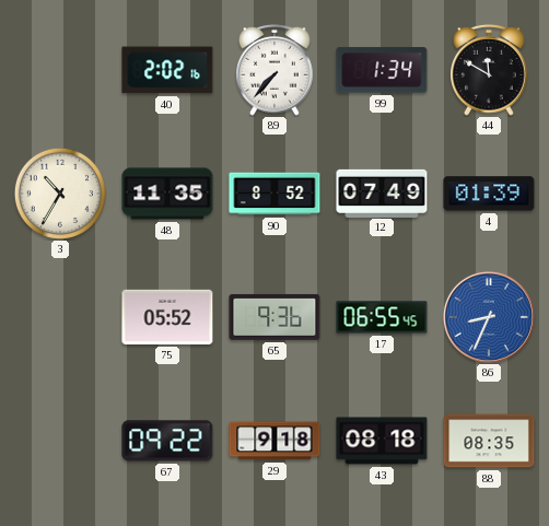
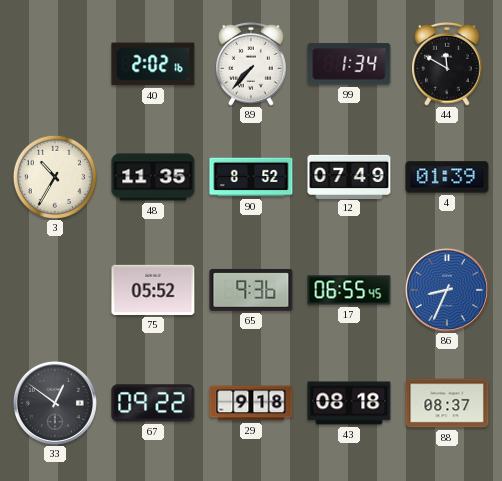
33: none -> 12:51 (55, 403)
88: 08:35 -> 08:37 (447, 403)
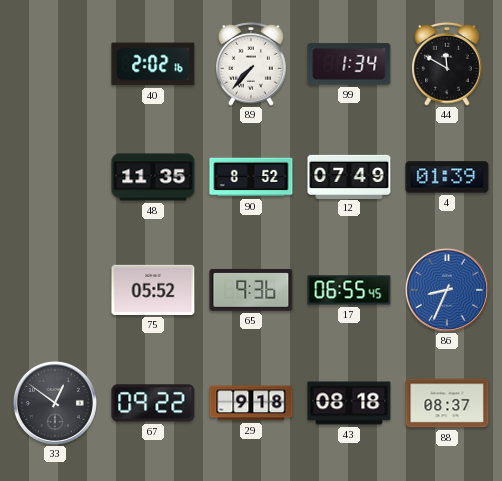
3: 10:35 -> none (55, 177)
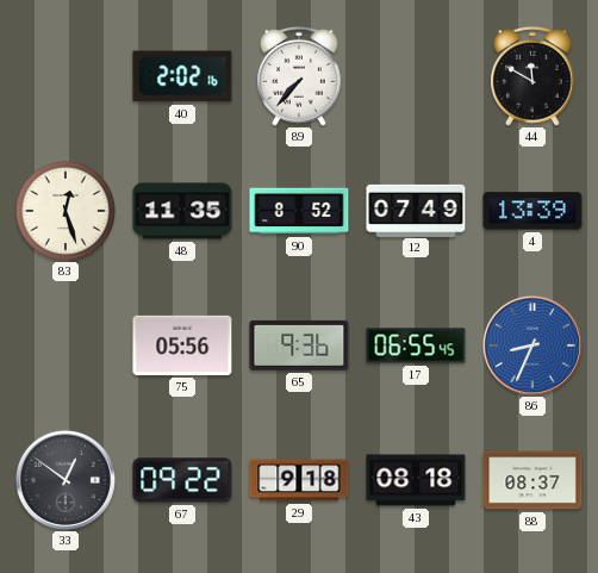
99: 1:34 -> none (349, 64)
83: none -> 12:27 (66, 211)
4: 01:39 -> 13:39 (532, 211)
75: 05:52 -> 05:56 (182, 345)
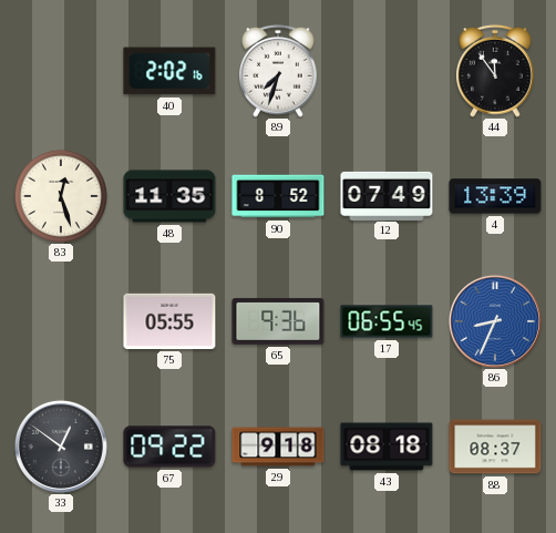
89: 7:37 -> 7:33 (278, 71)
44: 11:50 -> 11:54 (495, 71)
75: 05:56 -> 05:55 (169, 321)
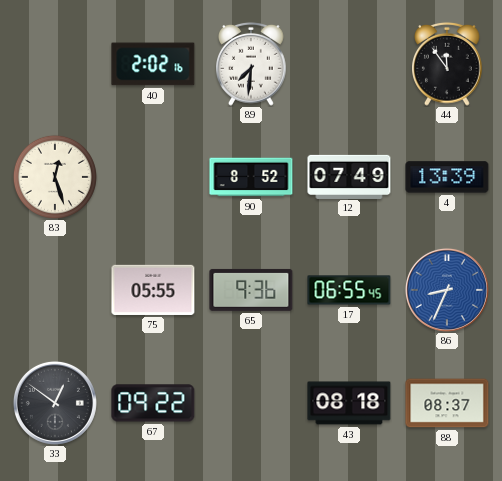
89: 7:33 -> 7:31 (251, 64)
48: 11:35 -> none (169, 196)
29: 9:18 -> none (278, 447)
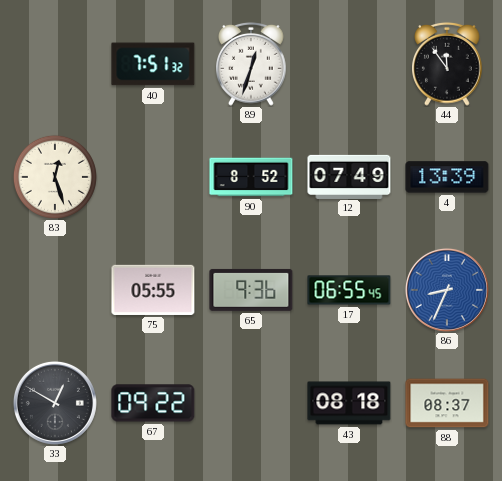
40: 2:02 -> 7:51 (153, 64)
89: 7:31 -> 12:33 (251, 64)
33: 12:51 -> 12:50 (55, 403)
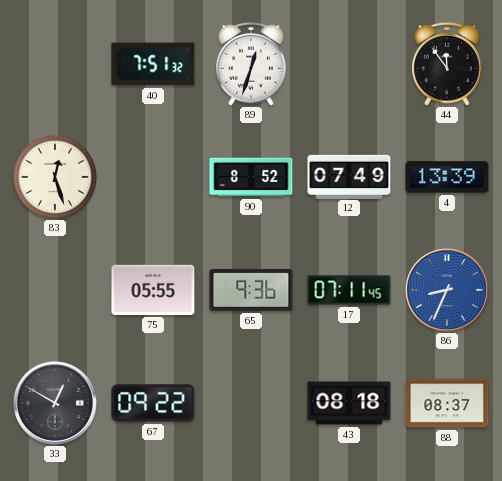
17: 06:55 -> 07:11 (349, 290)
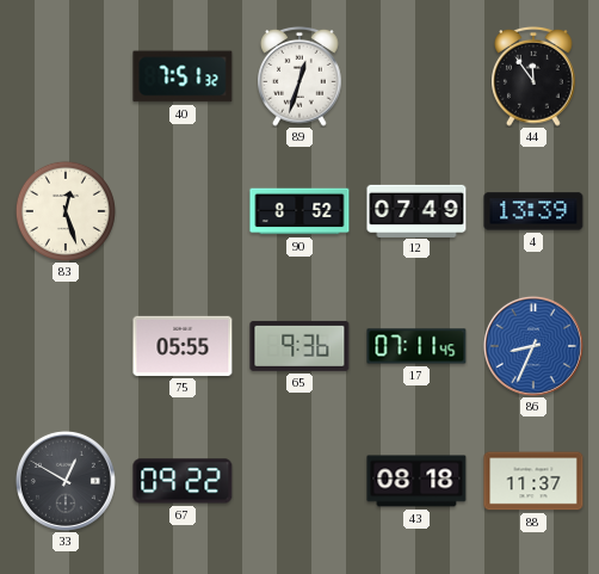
88: 08:37 -> 11:37 (533, 481)
